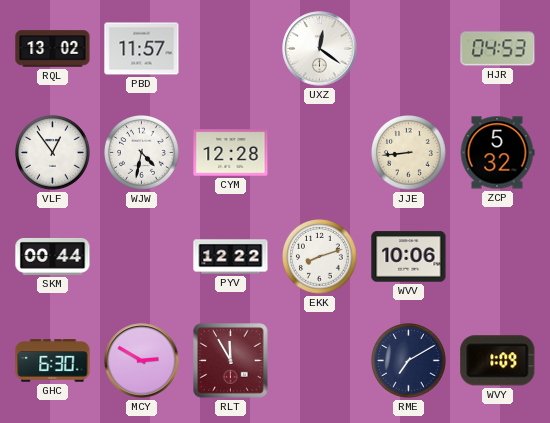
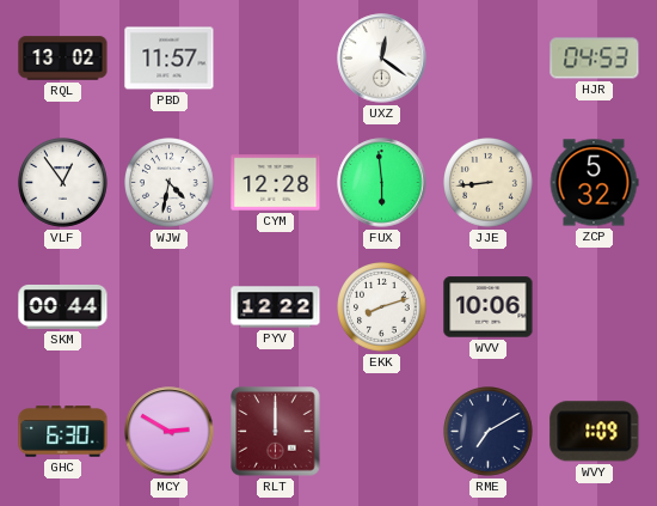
FUX: none -> 5:59 (382, 183)
RLT: 11:55 -> 12:00 (276, 432)
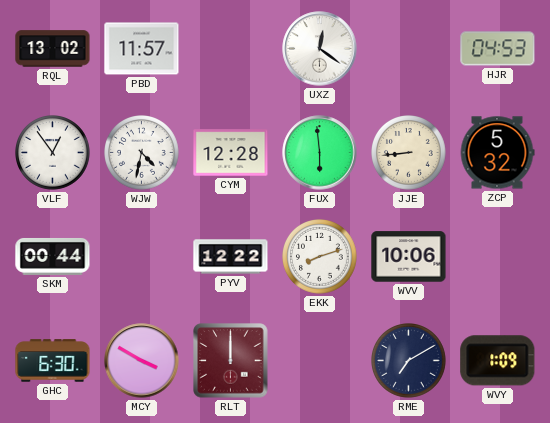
MCY: 2:50 -> 3:50 (142, 361)
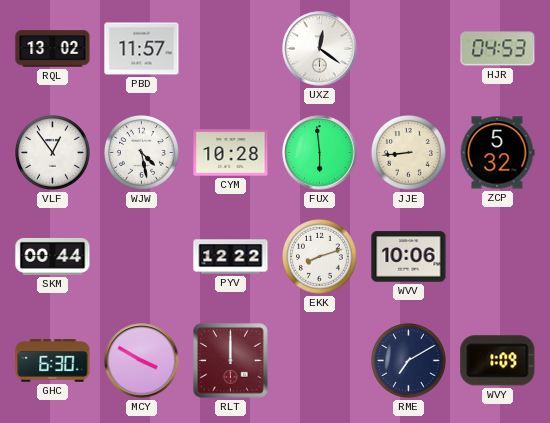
WJW: 4:32 -> 4:28 (142, 153)
CYM: 12:28 -> 10:28 (231, 153)
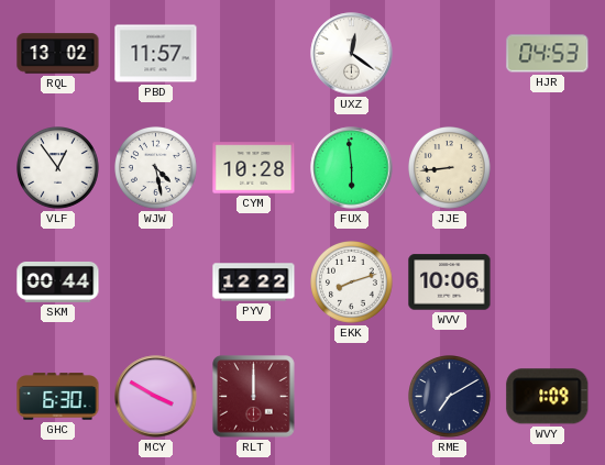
ZCP: 5:32 -> none (497, 153)
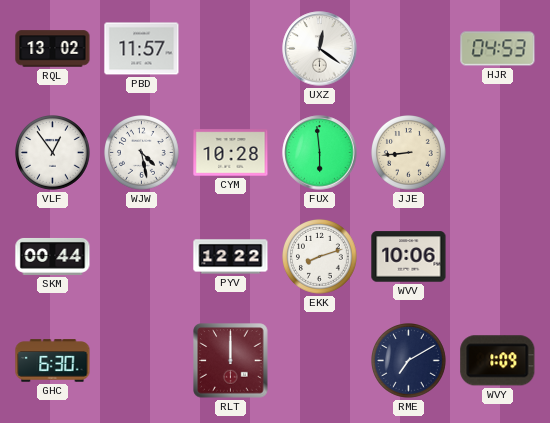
MCY: 3:50 -> none (156, 397)
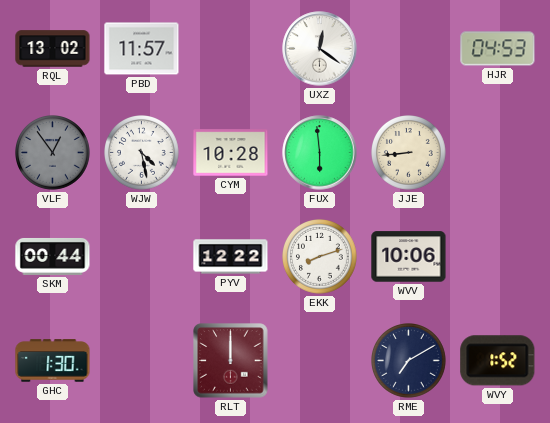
VLF dial: white -> grey (53, 153)
GHC: 6:30 -> 1:30 (53, 361)
WVY: 1:09 -> 1:52 (498, 361)
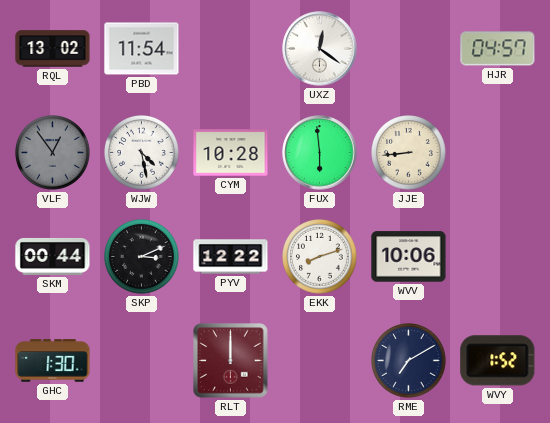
PBD: 11:57 -> 11:54 (142, 49)
HJR: 04:53 -> 04:57 (498, 49)
SKP: none -> 3:11 (142, 257)
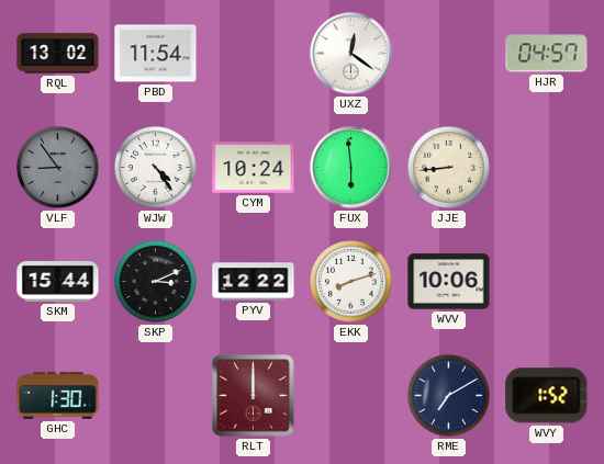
VLF: 12:54 -> 8:54 (58, 168)
WJW: 4:28 -> 4:24 (156, 168)
CYM: 10:28 -> 10:24 (254, 168)
SKM: 00:44 -> 15:44 (58, 282)
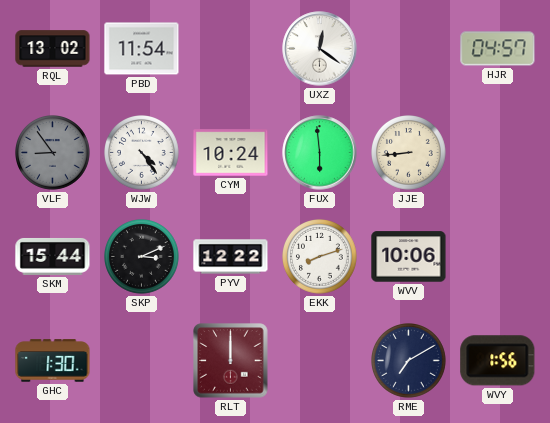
WVY: 1:52 -> 1:56 (498, 361)
